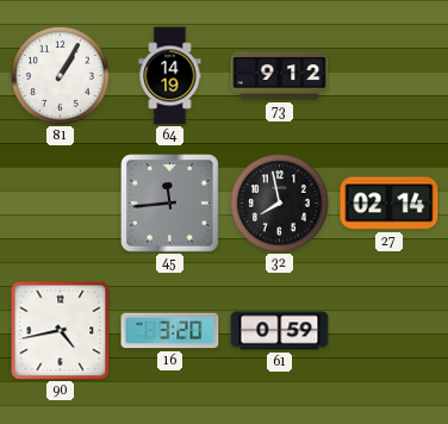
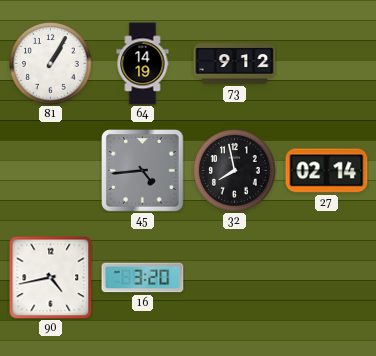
45: 11:44 -> 4:44 (143, 171)
61: 0:59 -> none (280, 331)
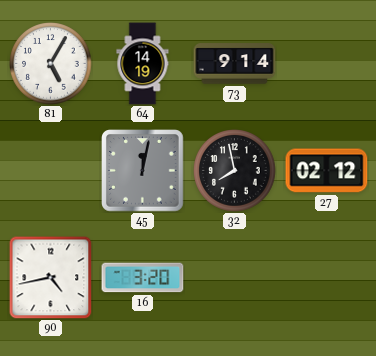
81: 1:05 -> 5:05 (51, 64)
73: 9:12 -> 9:14 (235, 64)
45: 4:44 -> 12:02 (143, 171)
27: 02:14 -> 02:12 (327, 171)
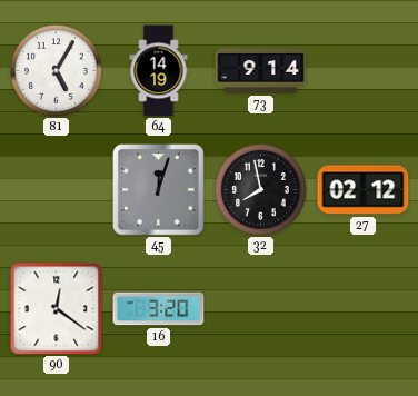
45: 12:02 -> 12:03 (159, 190)
90: 4:43 -> 12:21 (56, 308)
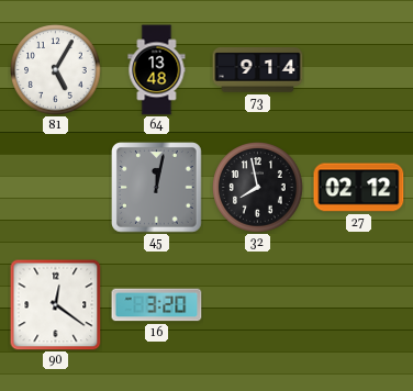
64: 14:19 -> 13:48 (157, 70)
45: 12:03 -> 12:02 (157, 188)
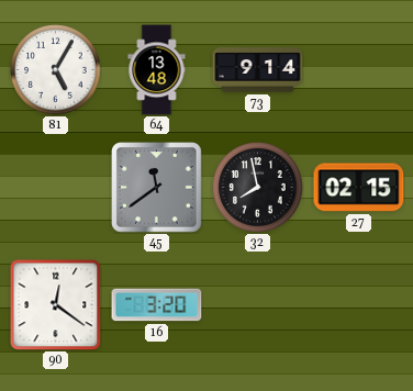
45: 12:02 -> 11:39 (157, 188)
27: 02:12 -> 02:15 (359, 188)
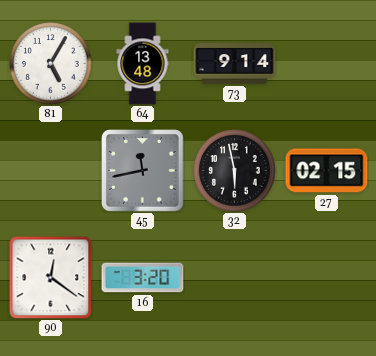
45: 11:39 -> 11:43 (143, 171)
32: 7:58 -> 5:58 (235, 171)
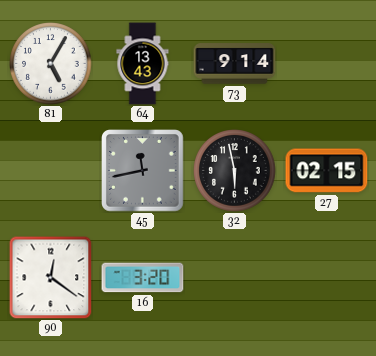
64: 13:48 -> 13:43 (143, 64)
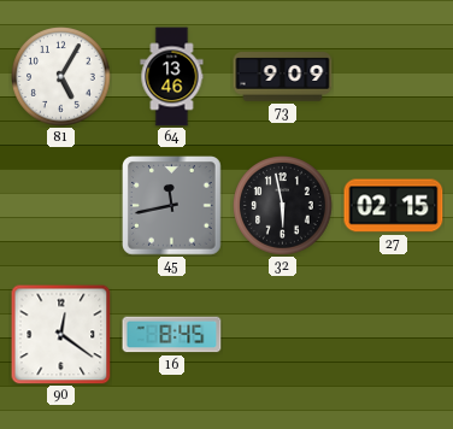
64: 13:43 -> 13:46 (172, 77)
73: 9:14 -> 9:09 (283, 77)
16: 3:20 -> 8:45 (172, 335)
